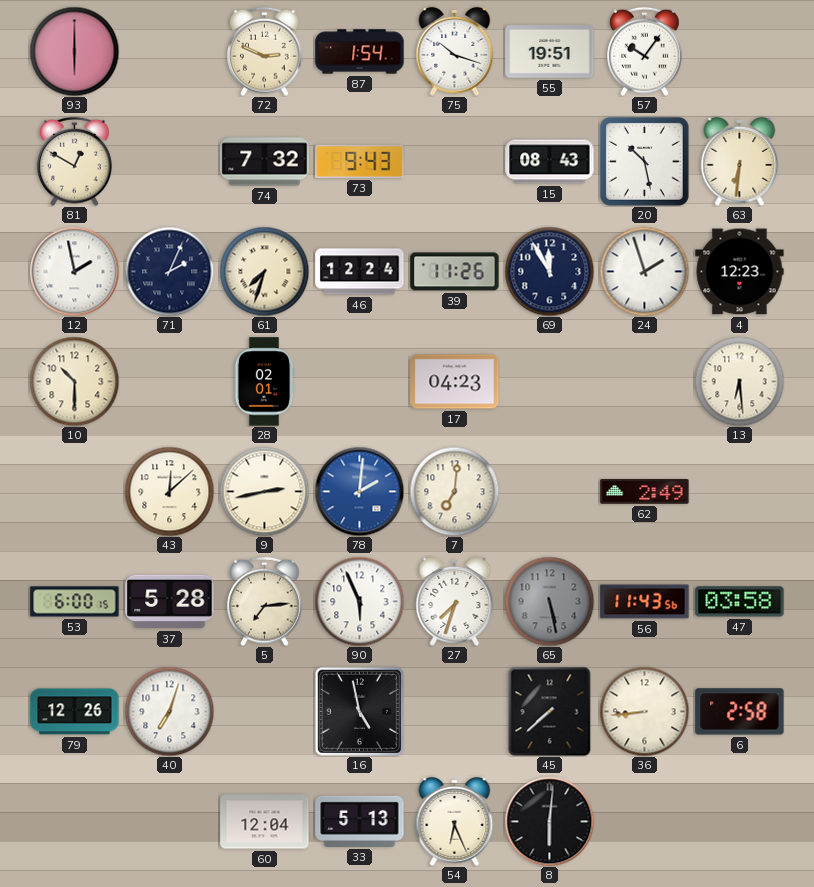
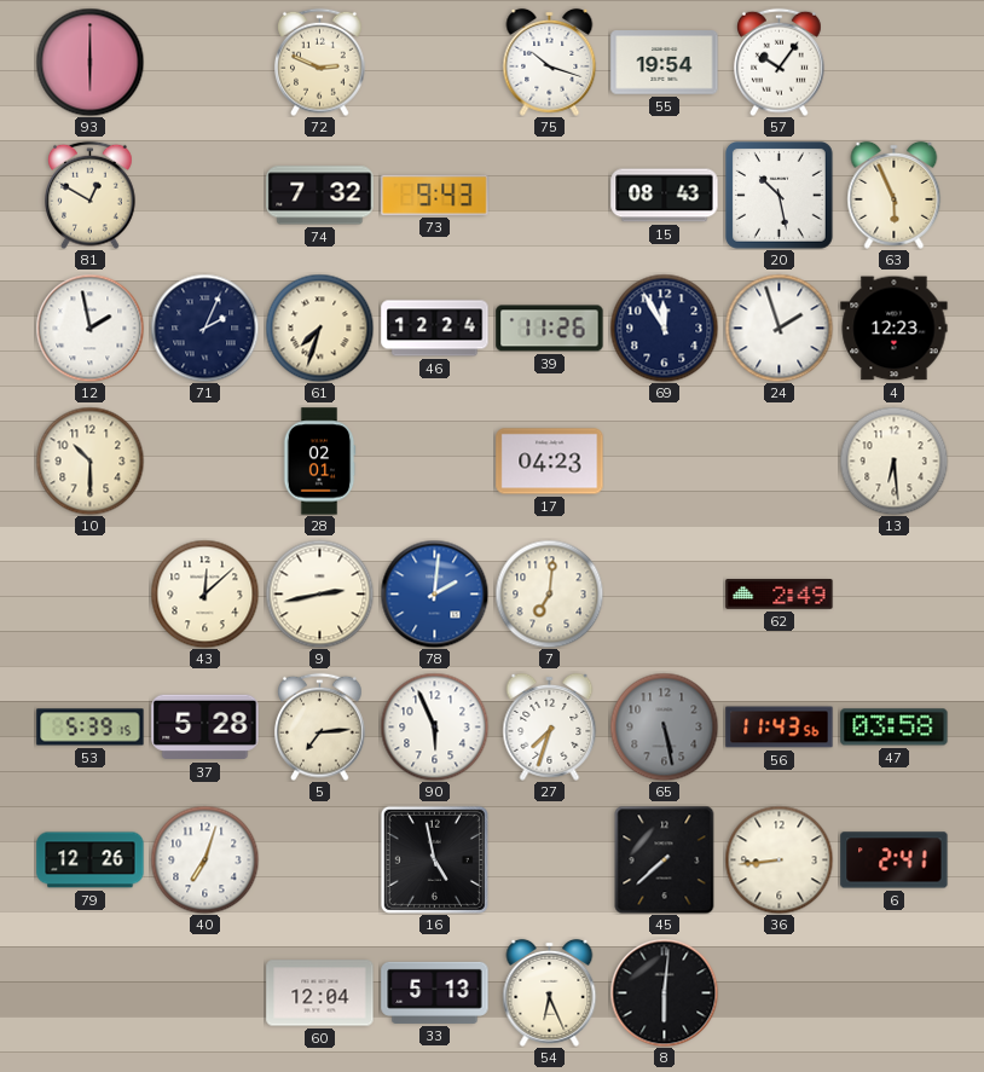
87: 1:54 -> none (360, 52)
55: 19:51 -> 19:54 (665, 63)
63: 6:31 -> 5:56 (895, 195)
53: 6:00 -> 5:39 (91, 728)
6: 2:58 -> 2:41 (895, 861)
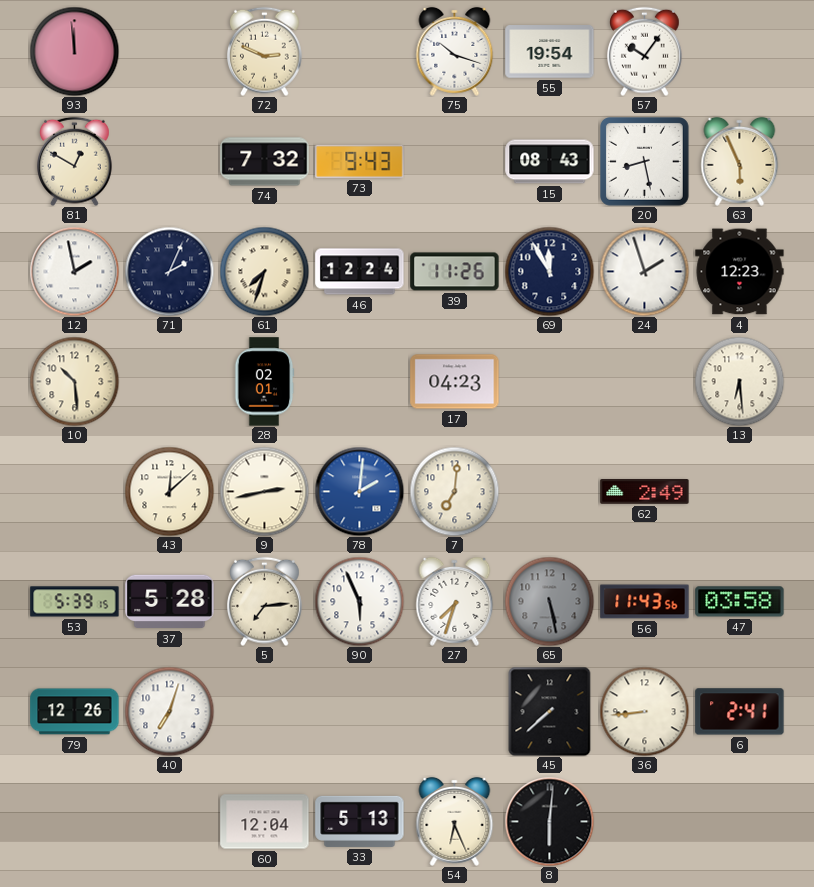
93: 6:00 -> 11:59 (74, 51)
20: 10:28 -> 8:28 (645, 162)
10: 10:30 -> 10:29 (74, 381)
16: 4:58 -> none (434, 859)
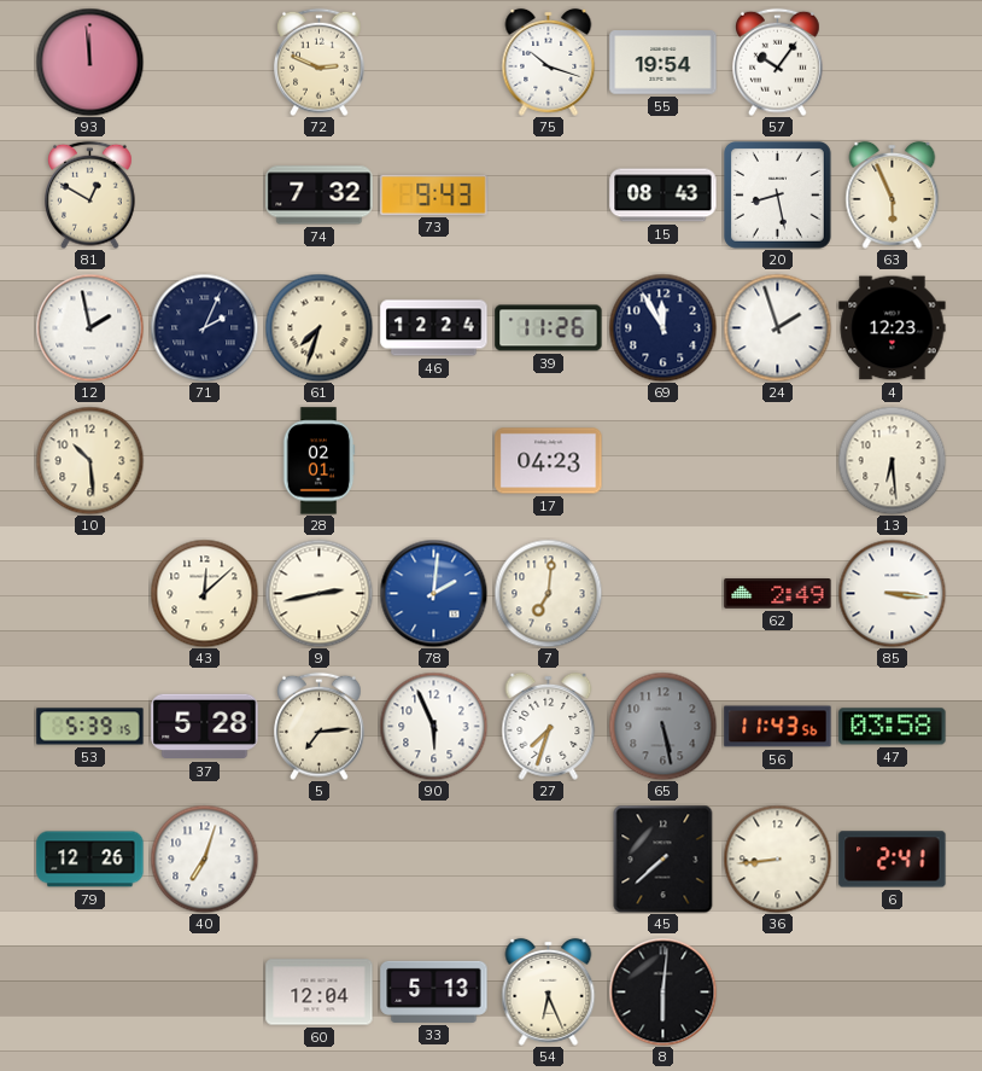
85: none -> 3:16 (892, 593)
